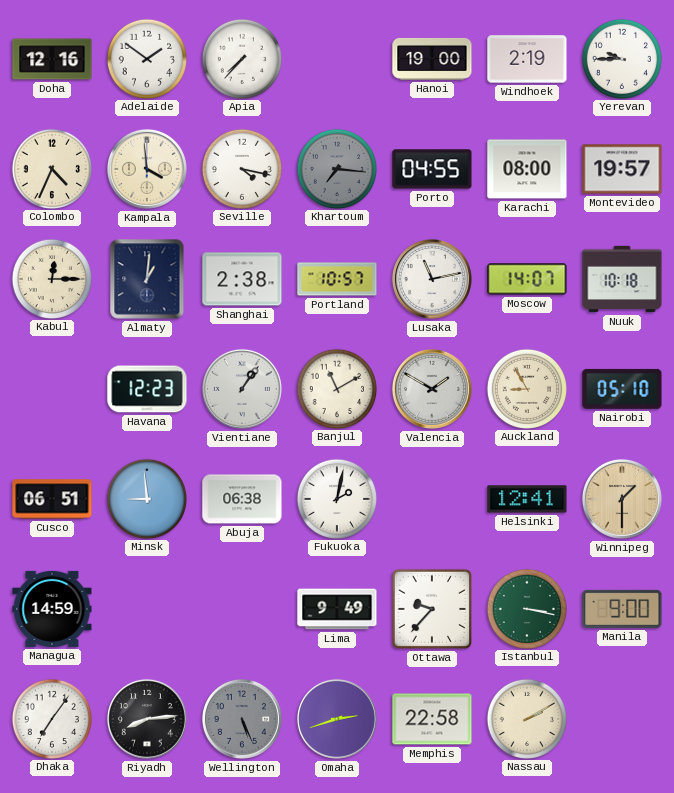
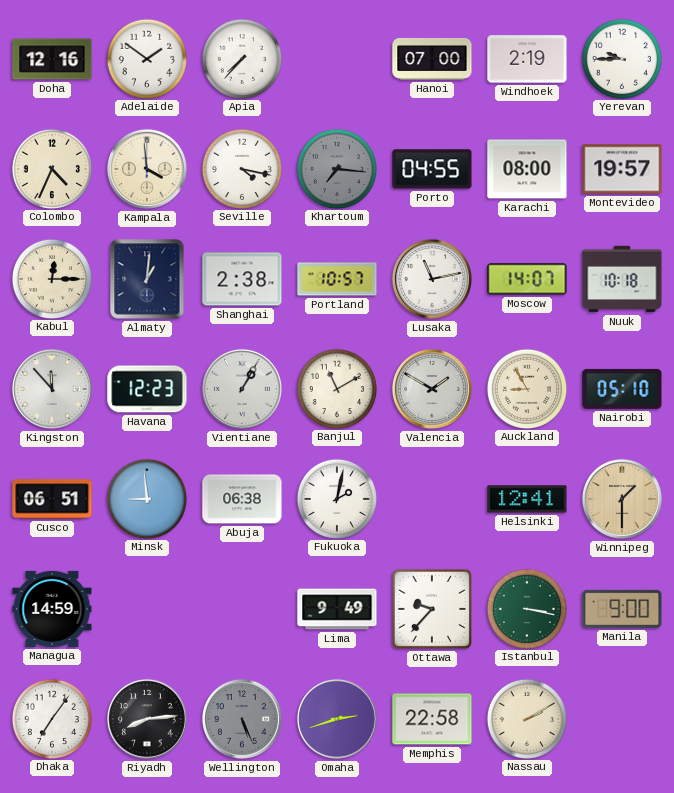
Hanoi: 19:00 -> 07:00 (432, 59)
Kingston: none -> 11:53 (52, 389)
Vientiane: 1:06 -> 1:05 (242, 389)
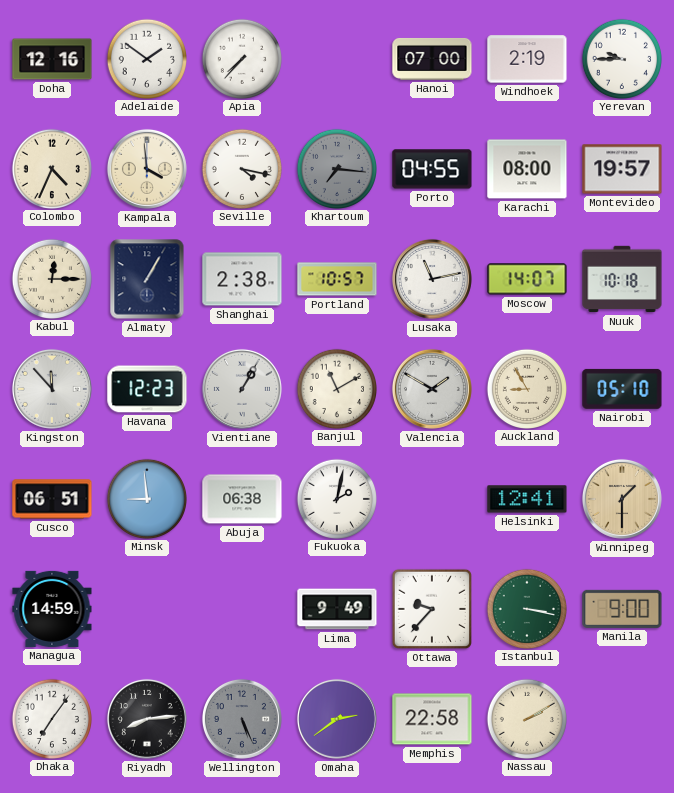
Almaty: 1:01 -> 1:05 (147, 279)
Omaha: 2:42 -> 2:39 (337, 719)
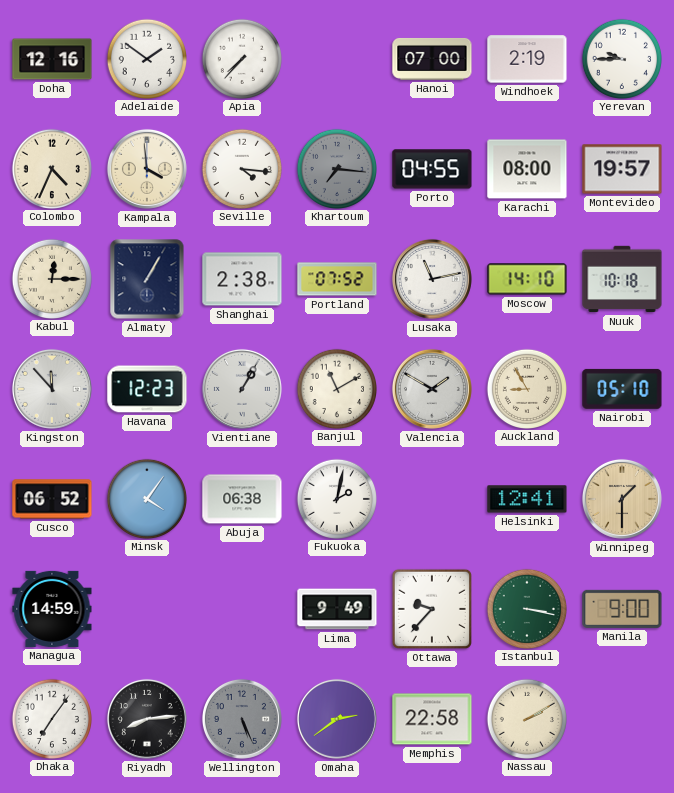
Seville: 4:17 -> 4:16 (241, 168)
Portland: 10:57 -> 07:52 (337, 279)
Moscow: 14:07 -> 14:10 (527, 279)
Cusco: 06:51 -> 06:52 (52, 499)
Minsk: 8:59 -> 4:06 (146, 498)
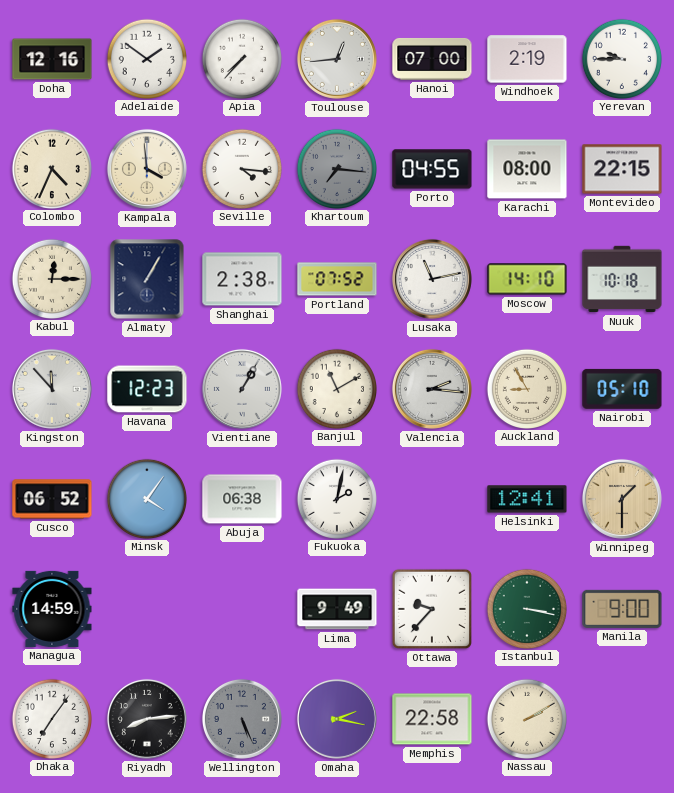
Toulouse: none -> 12:44 (337, 59)
Montevideo: 19:57 -> 22:15 (622, 169)
Valencia: 1:50 -> 2:16 (432, 389)
Omaha: 2:39 -> 2:17 (337, 719)
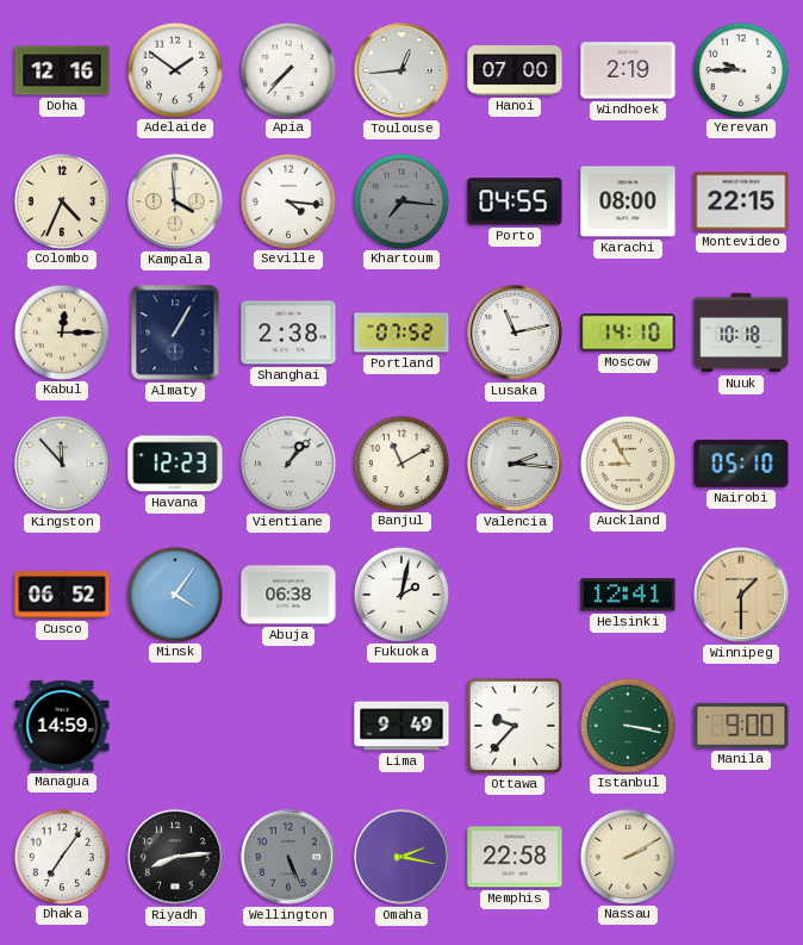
Vientiane: 1:05 -> 1:07 (288, 464)
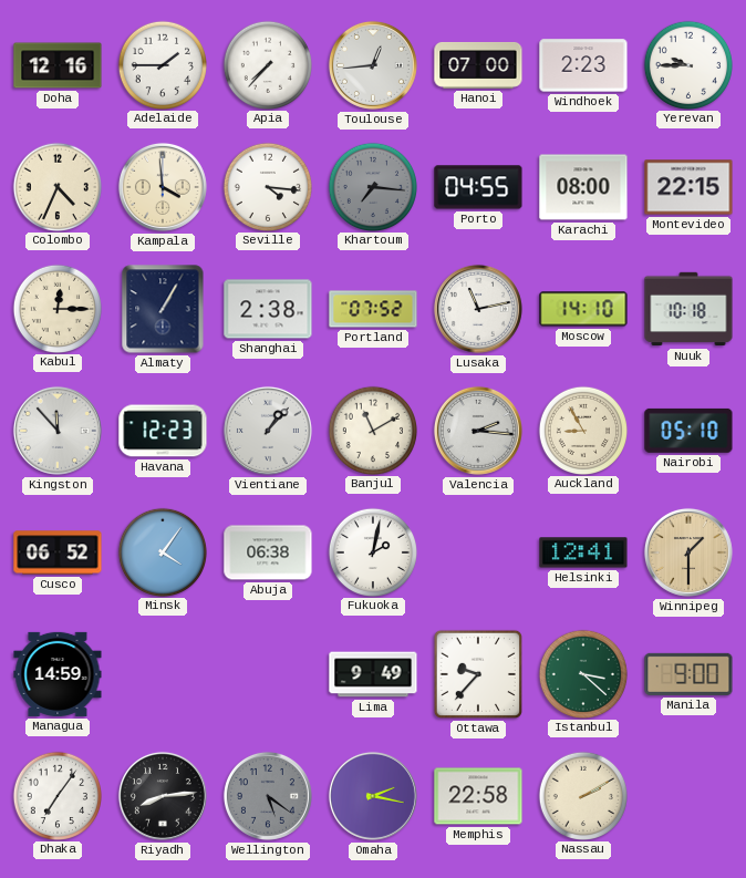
Adelaide: 1:51 -> 1:45 (162, 64)
Windhoek: 2:19 -> 2:23 (583, 65)
Istanbul: 3:17 -> 3:22 (582, 673)
Wellington: 5:26 -> 5:21 (268, 796)
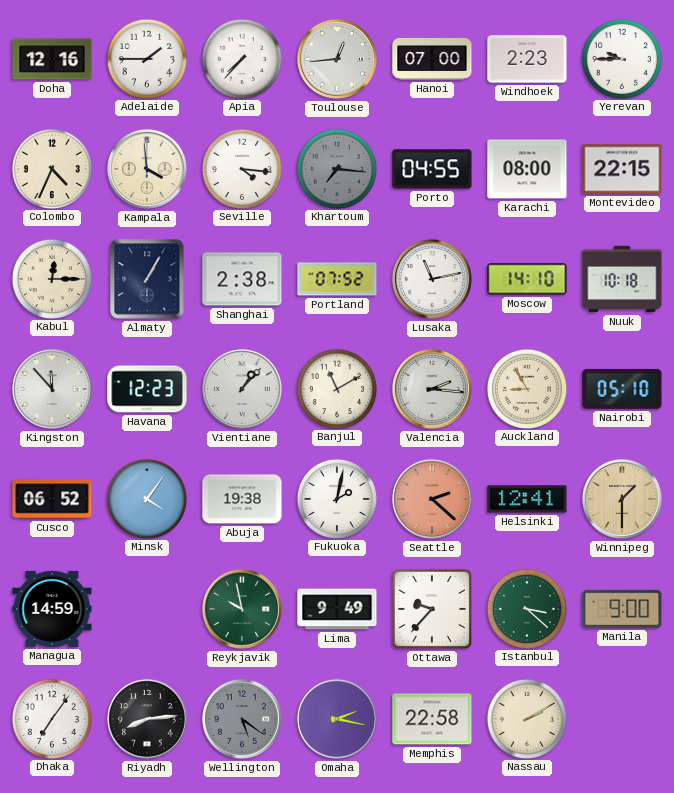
Abuja: 06:38 -> 19:38 (242, 499)
Seattle: none -> 2:22 (432, 499)
Reykjavik: none -> 9:58 (242, 609)
